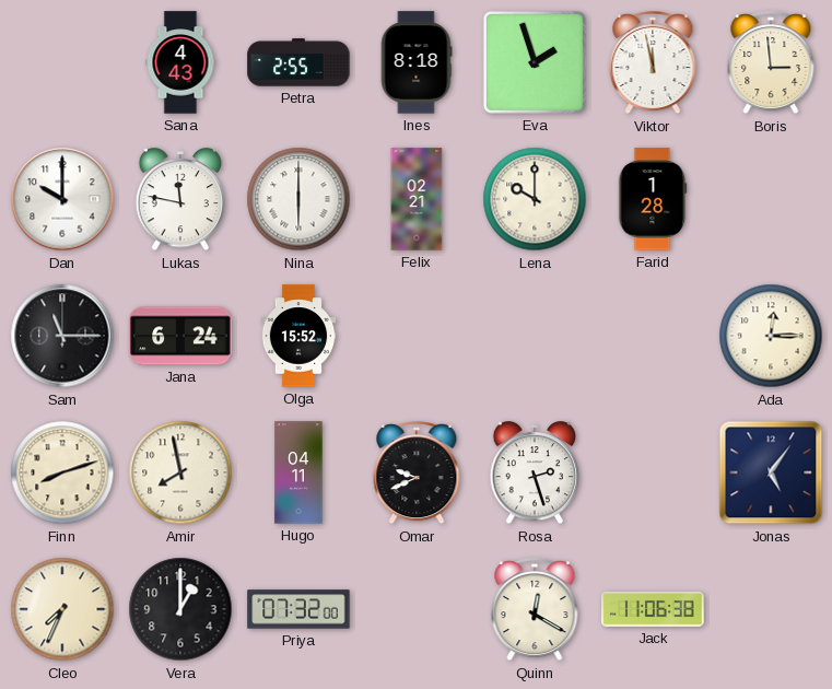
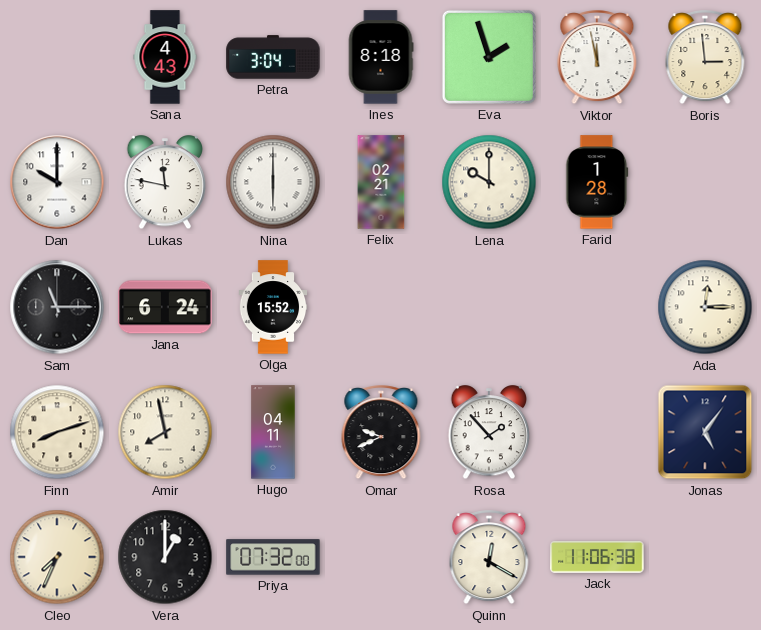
Petra: 2:55 -> 3:04 (273, 57)
Rosa: 2:27 -> 1:53 (489, 433)
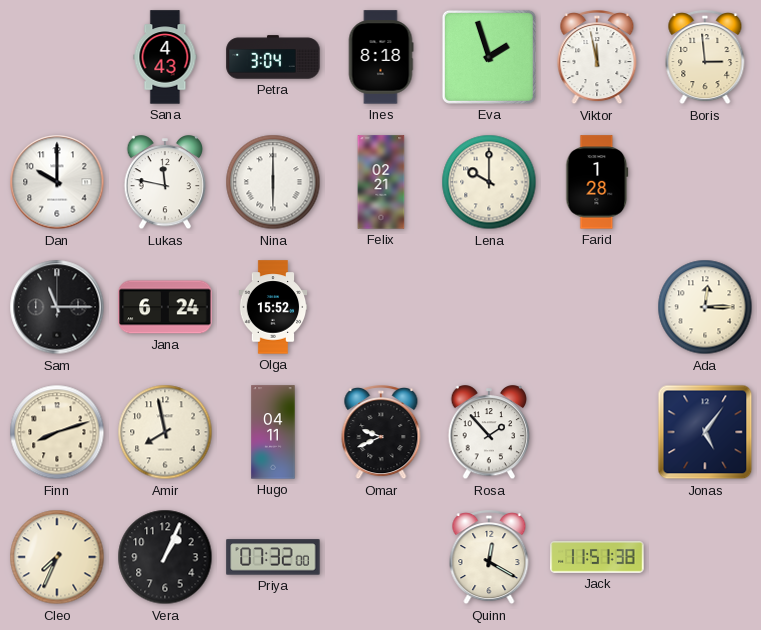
Vera: 1:00 -> 1:04 (165, 557)
Jack: 11:06 -> 11:51 (597, 558)
